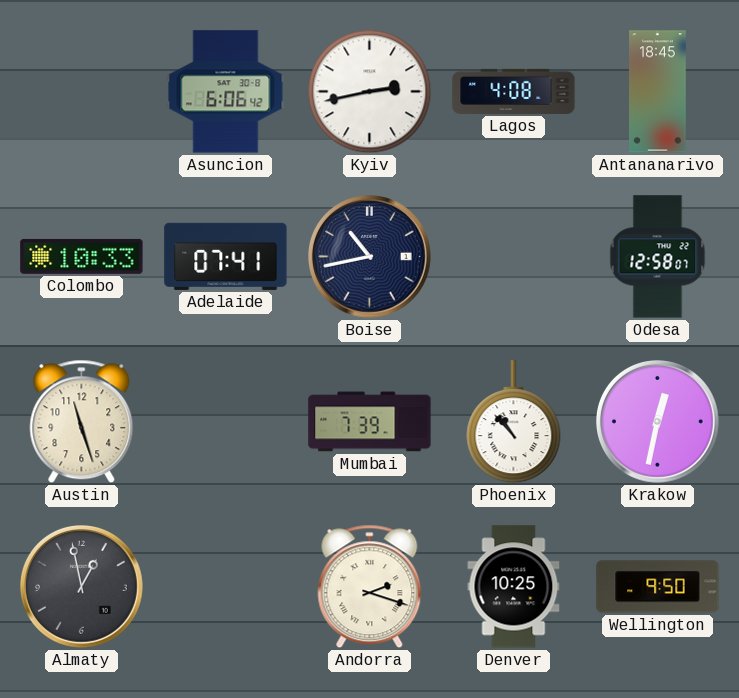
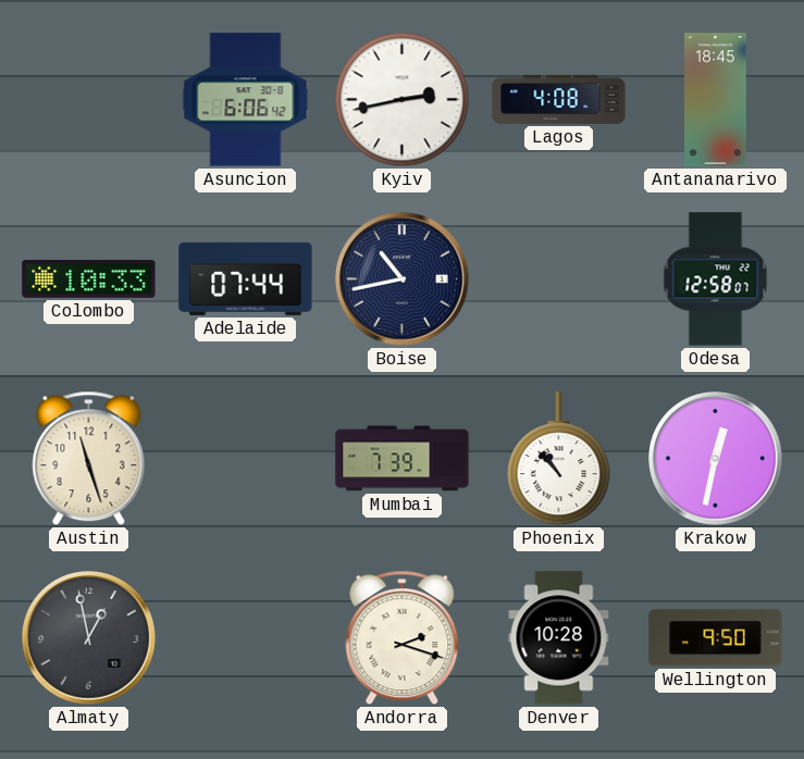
Adelaide: 07:41 -> 07:44 (246, 278)
Denver: 10:25 -> 10:28 (559, 638)
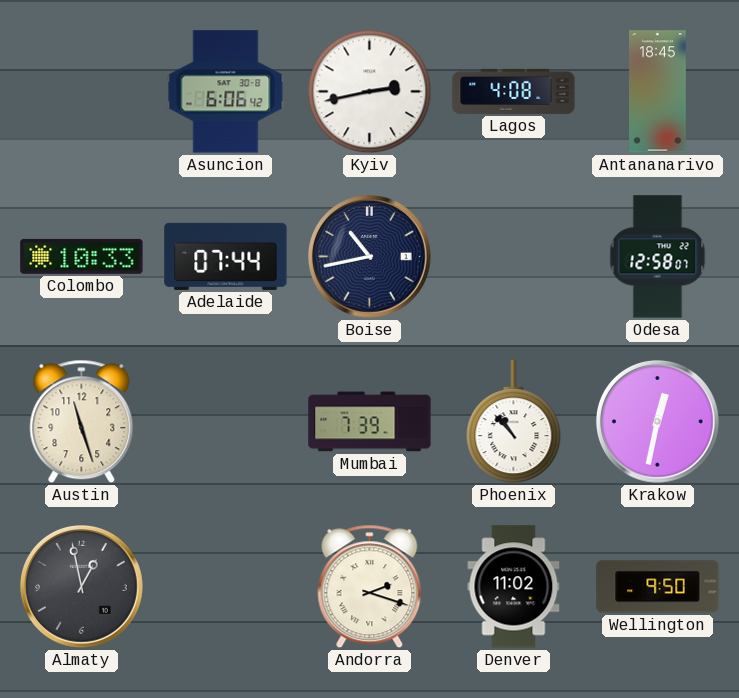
Denver: 10:28 -> 11:02 (514, 587)
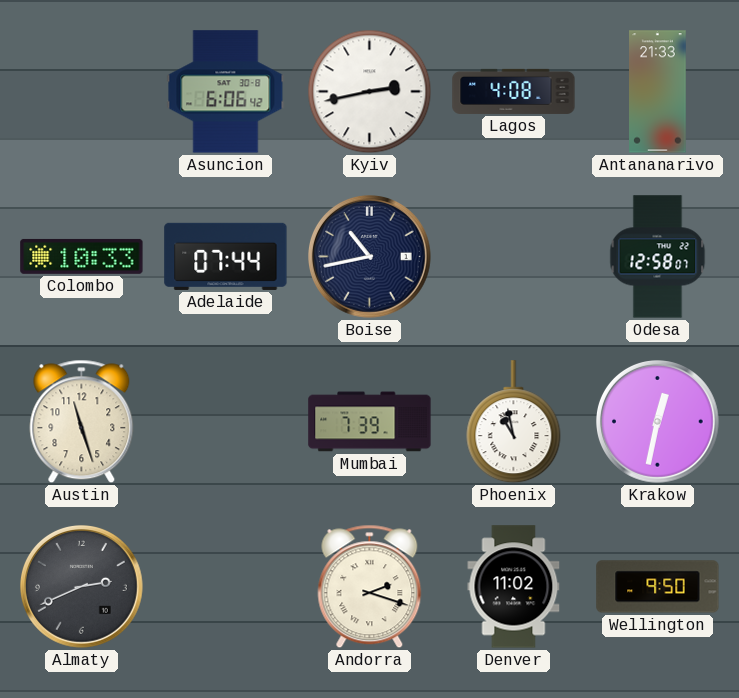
Antananarivo: 18:45 -> 21:33 (658, 92)
Phoenix: 10:53 -> 10:58 (514, 422)
Almaty: 12:58 -> 2:41 (82, 587)
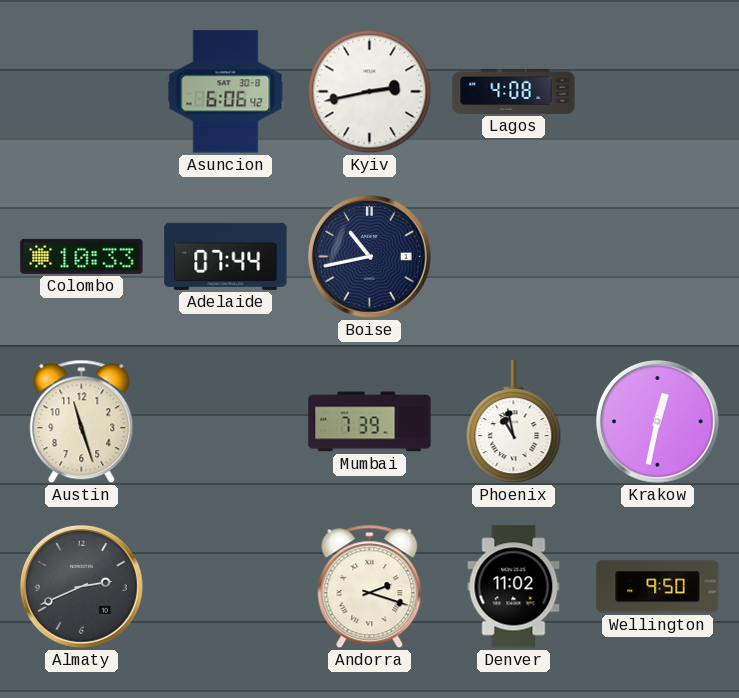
Antananarivo: 21:33 -> none (658, 92)
Odesa: 12:58 -> none (658, 257)
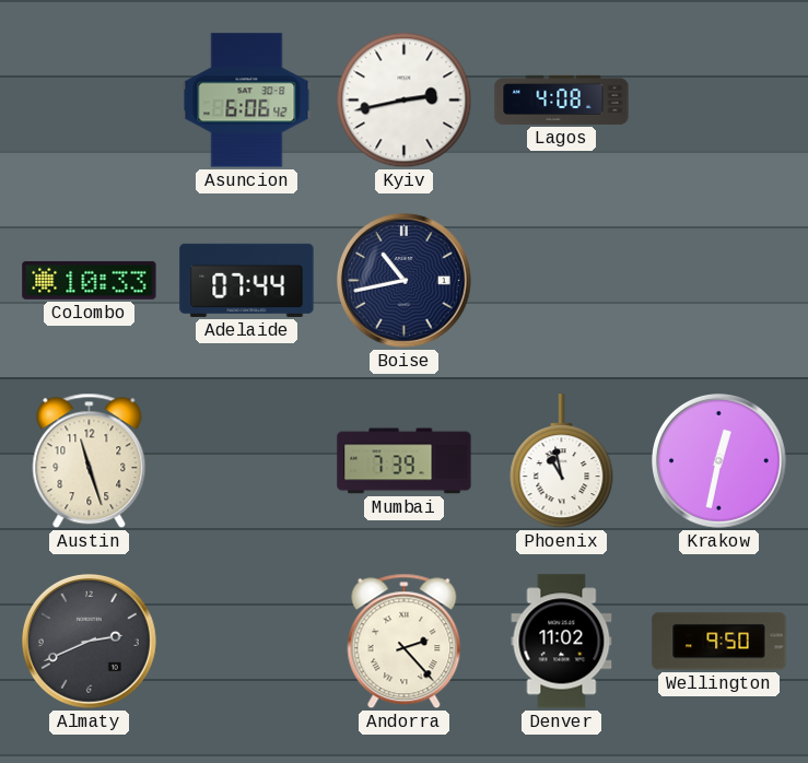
Andorra: 2:18 -> 2:23 (405, 642)
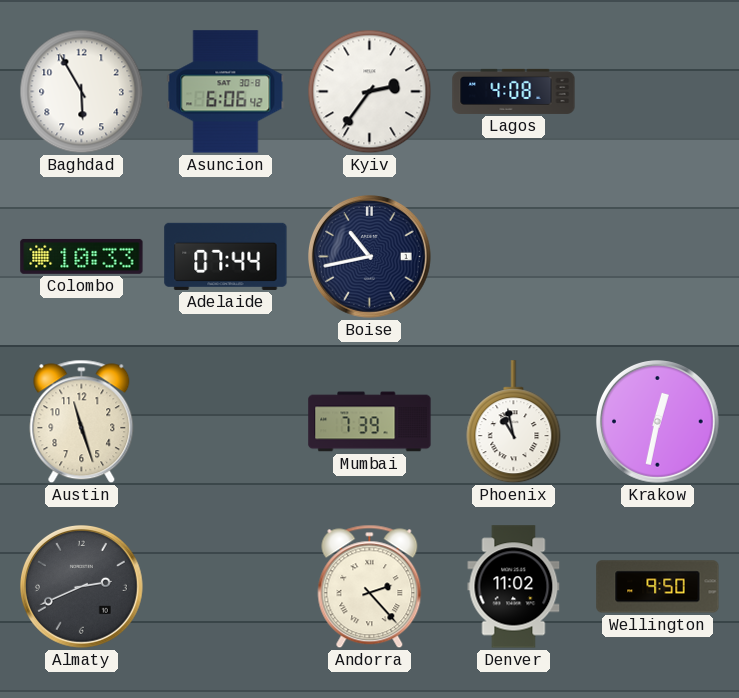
Baghdad: none -> 5:55 (82, 92)
Kyiv: 2:43 -> 2:36 (370, 92)
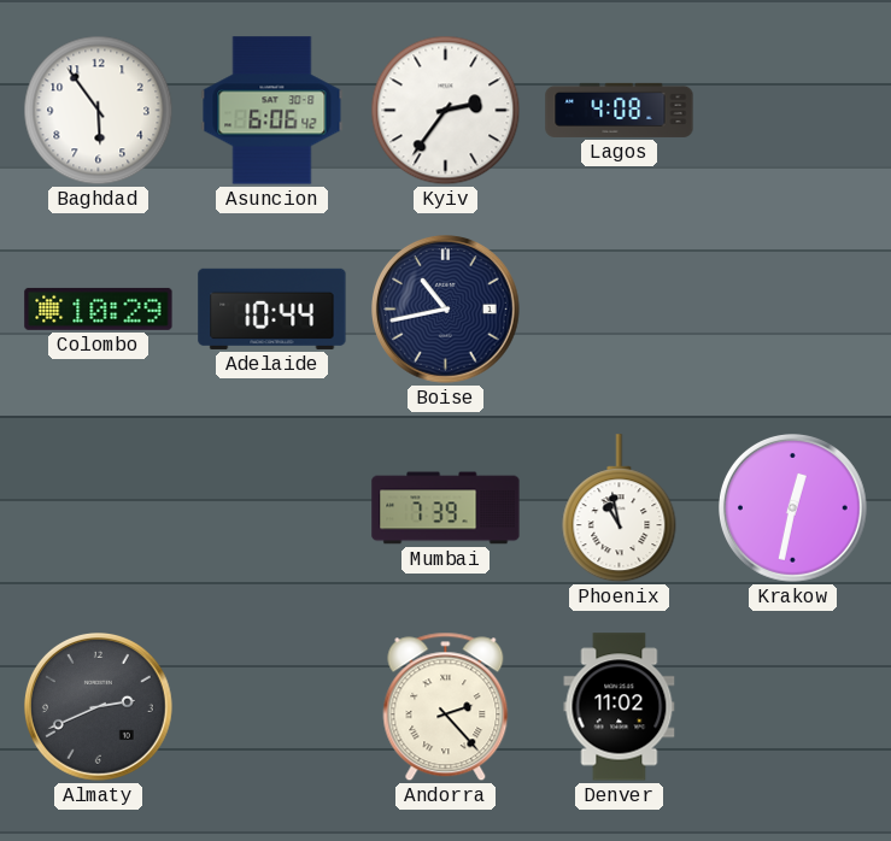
Baghdad: 5:55 -> 5:54 (99, 111)
Colombo: 10:33 -> 10:29 (99, 308)
Adelaide: 07:44 -> 10:44 (272, 308)
Austin: 11:27 -> none (82, 422)
Wellington: 9:50 -> none (658, 587)
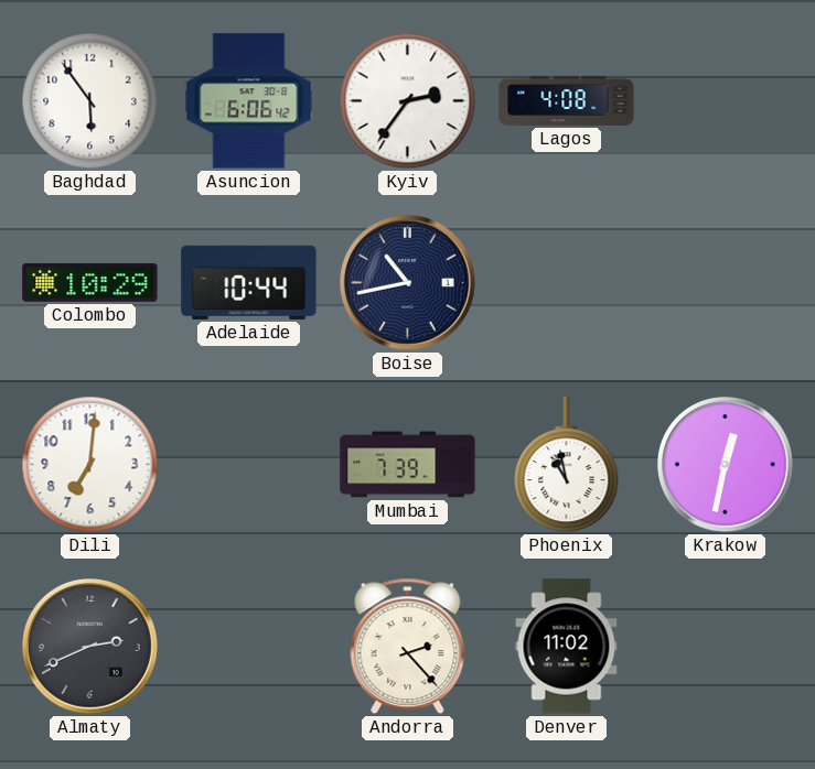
Dili: none -> 7:01 (90, 465)
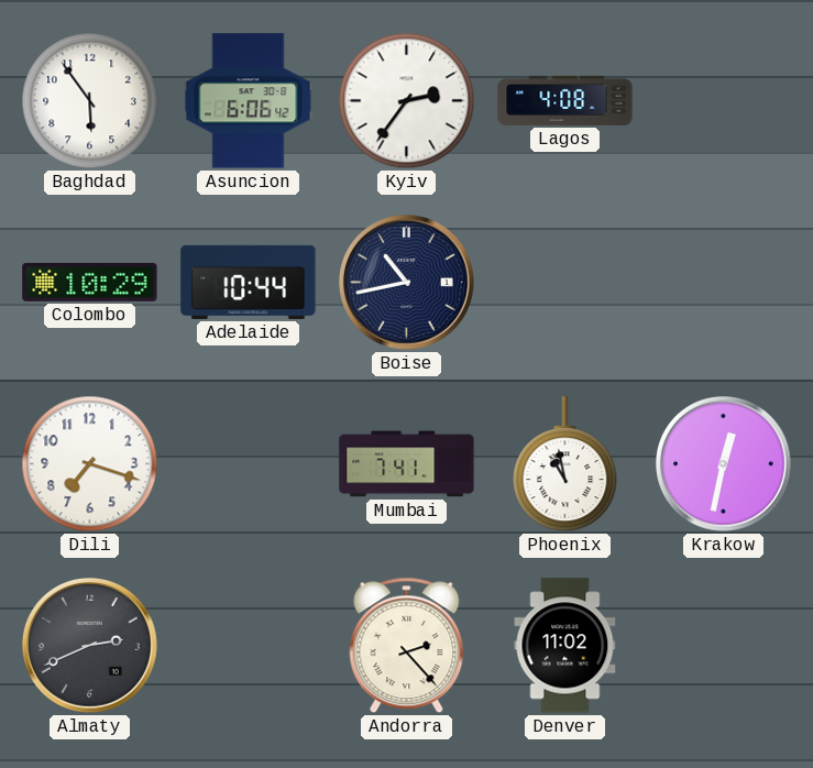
Dili: 7:01 -> 7:18 (90, 464)
Mumbai: 7:39 -> 7:41 (407, 464)
